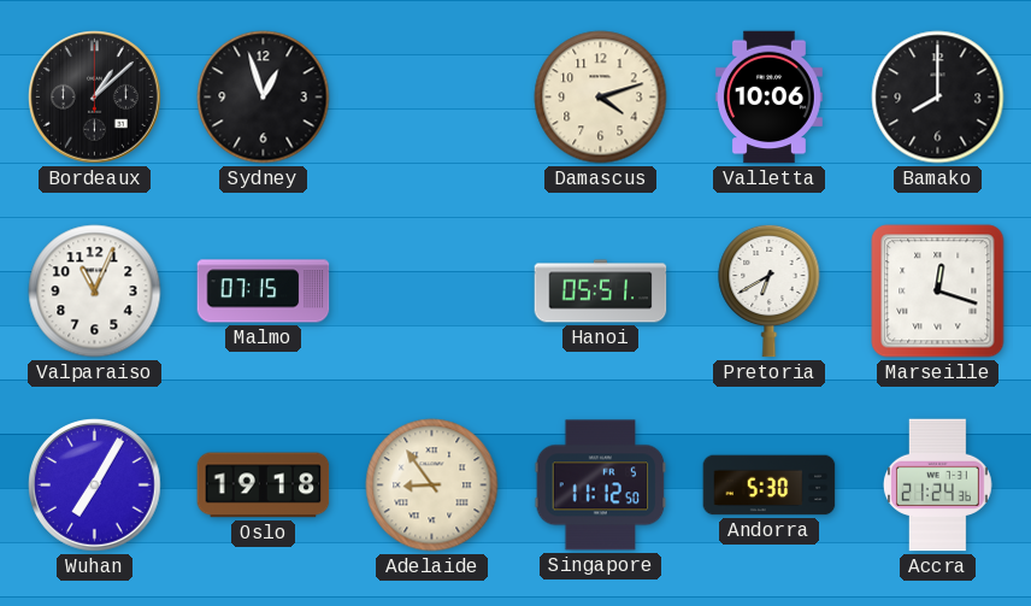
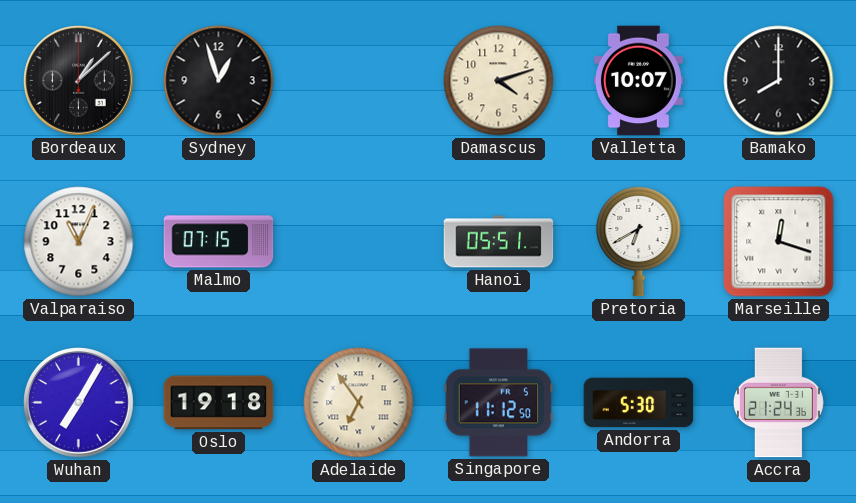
Valletta: 10:06 -> 10:07 (638, 81)
Adelaide: 8:54 -> 6:54 (359, 403)
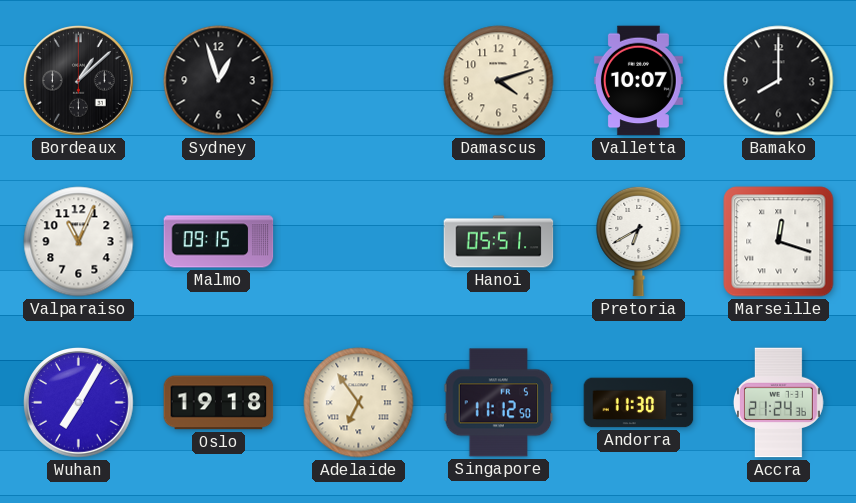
Malmo: 07:15 -> 09:15 (219, 242)
Andorra: 5:30 -> 11:30 (639, 403)
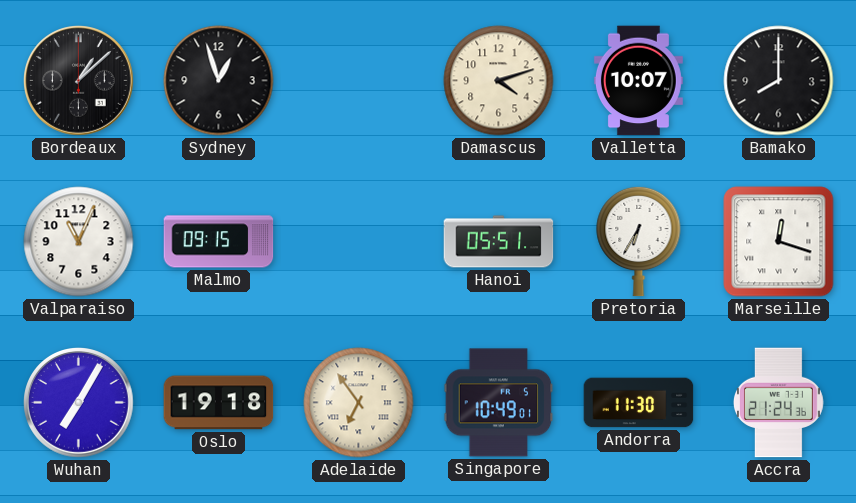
Pretoria: 6:40 -> 6:35 (639, 241)
Singapore: 11:12 -> 10:49 (499, 403)
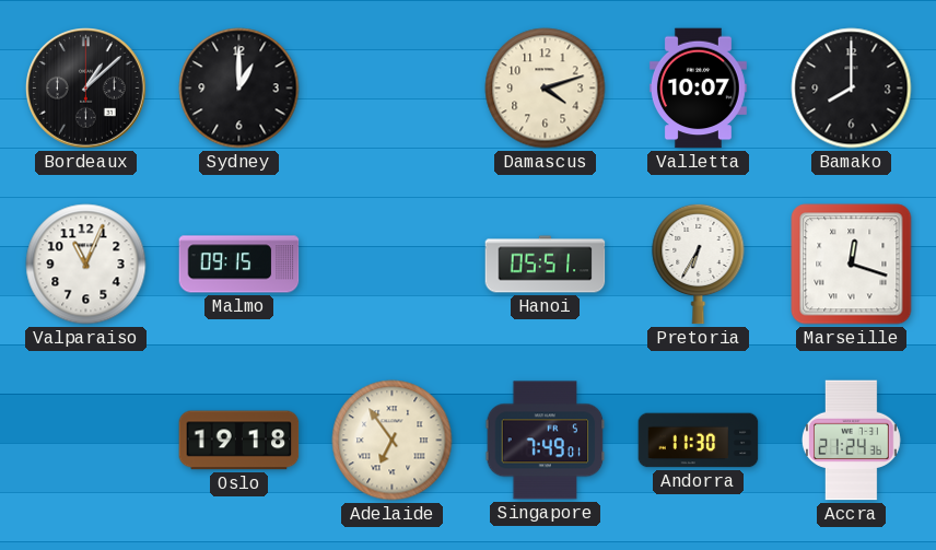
Sydney: 12:57 -> 1:00 (239, 89)
Wuhan: 7:05 -> none (79, 403)
Singapore: 10:49 -> 7:49 (546, 441)
